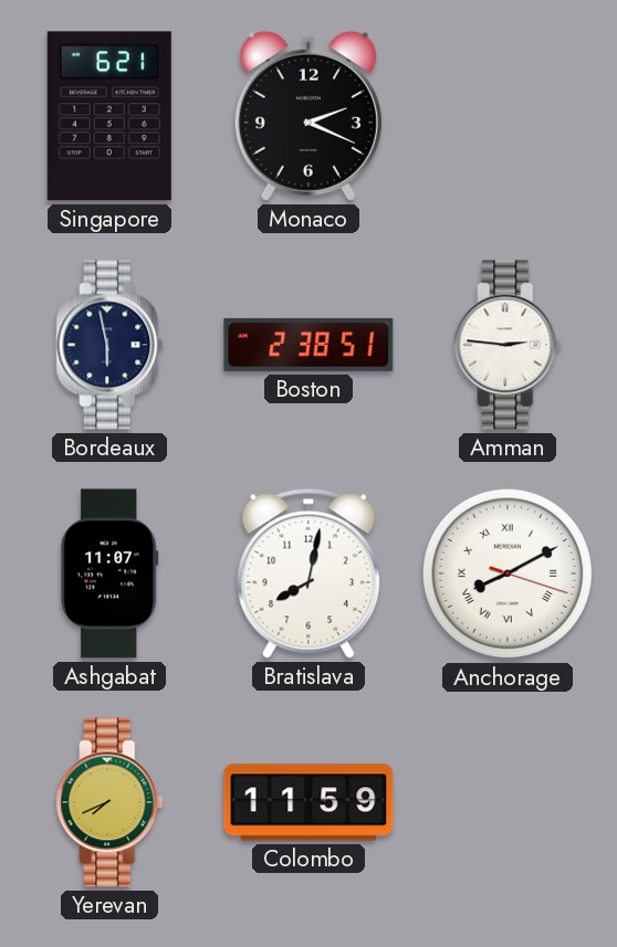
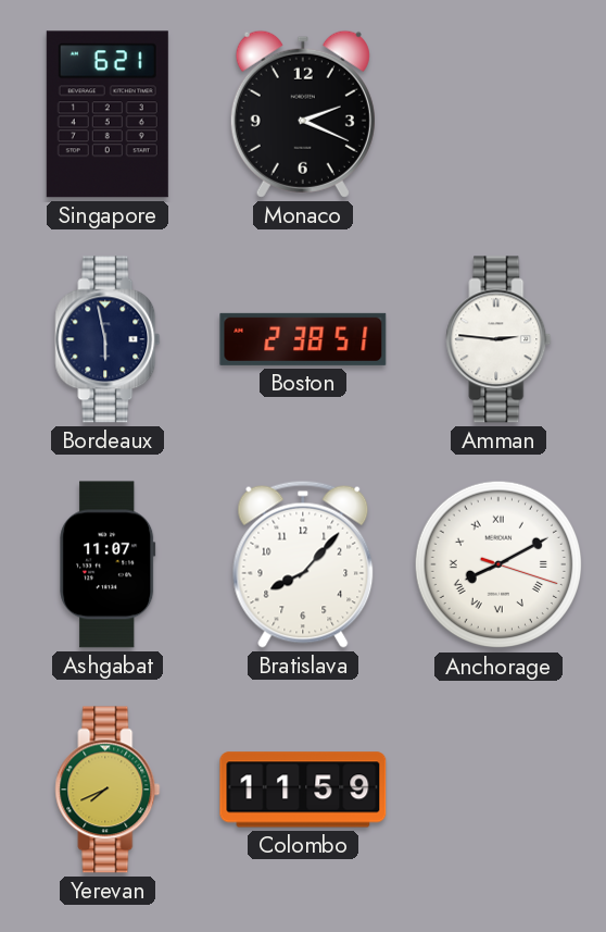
Bratislava: 8:02 -> 8:07 (303, 564)
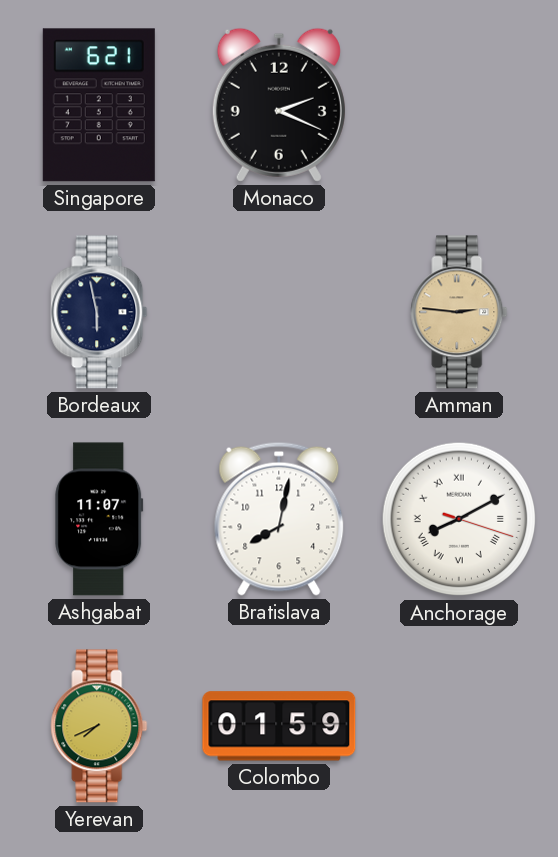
Boston: 2:38 -> none (303, 339)
Amman dial: white -> champagne (459, 312)
Bratislava: 8:07 -> 8:02 (279, 519)
Colombo: 11:59 -> 01:59 (279, 726)
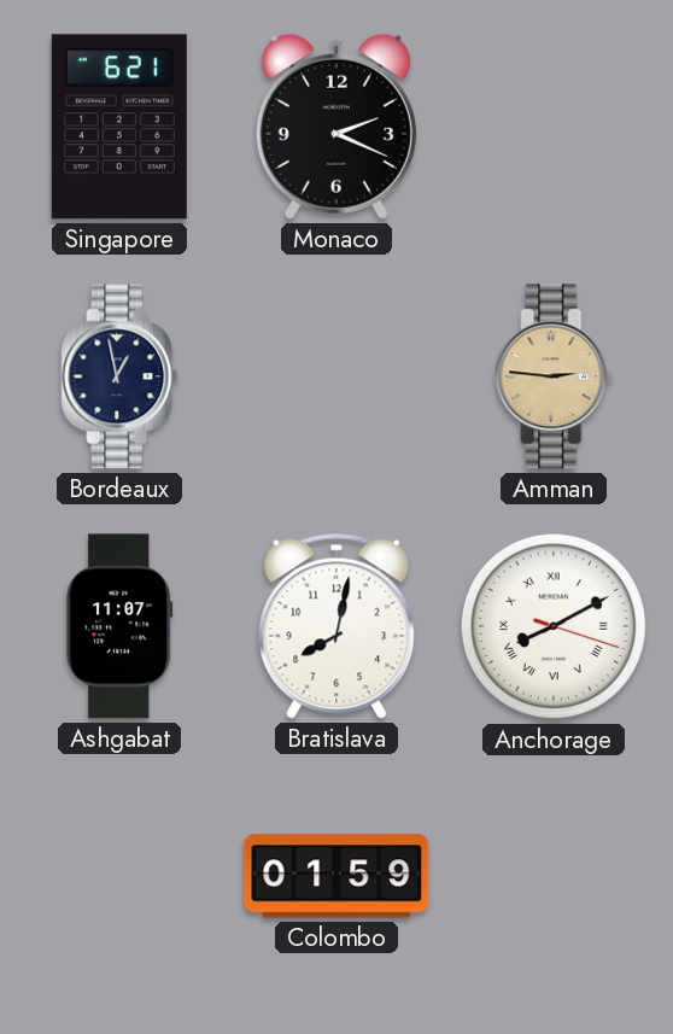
Bordeaux: 5:58 -> 12:58 (119, 376)
Yerevan: 7:41 -> none (99, 726)
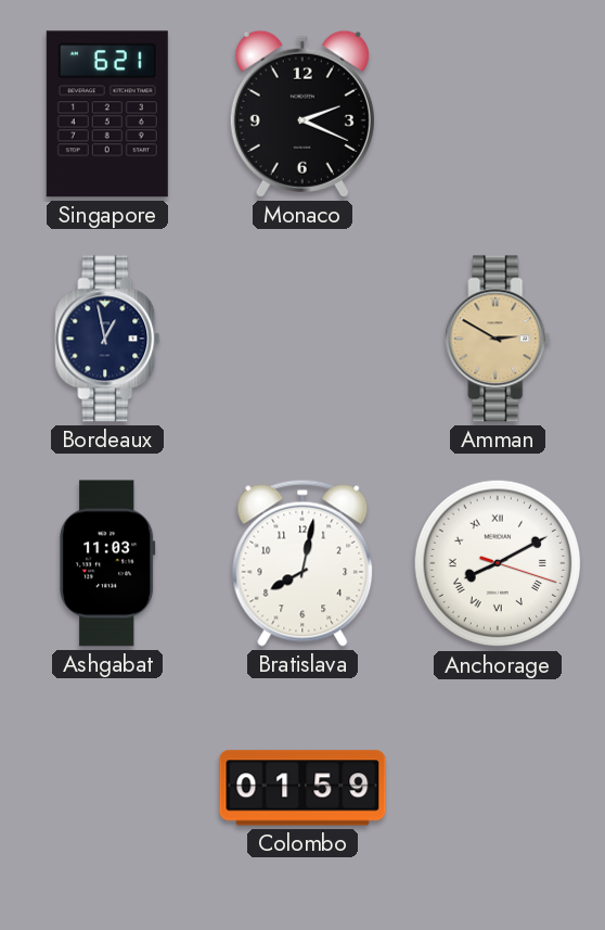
Amman: 2:46 -> 2:50 (498, 339)
Ashgabat: 11:07 -> 11:03 (107, 563)
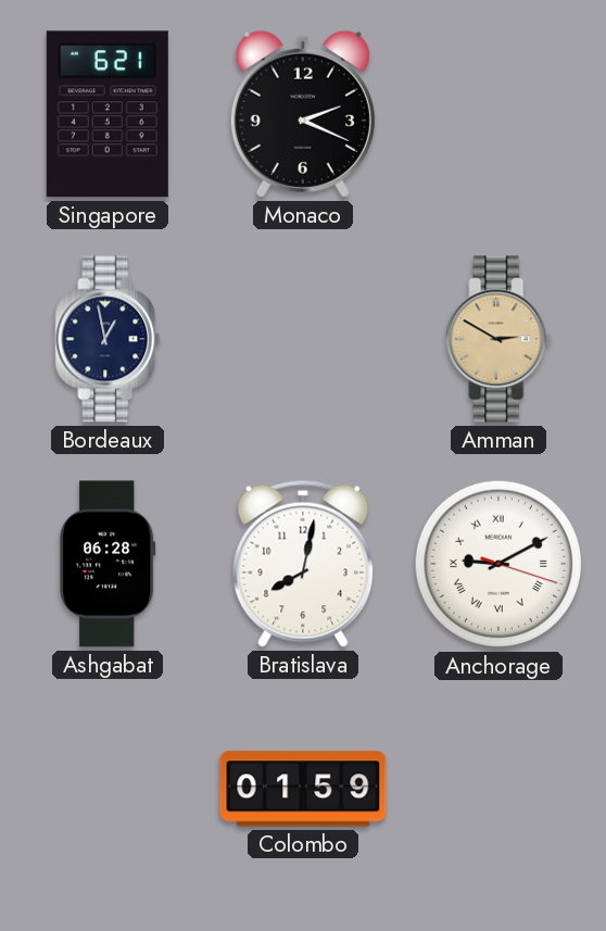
Ashgabat: 11:03 -> 06:28 (108, 564)
Anchorage: 8:10 -> 9:10 (498, 564)
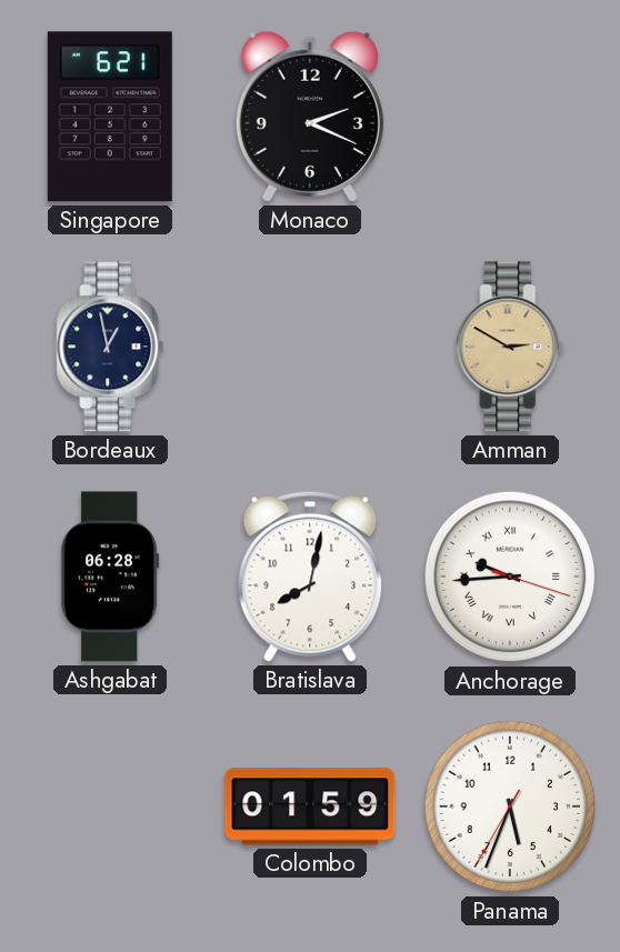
Anchorage: 9:10 -> 9:44 (510, 577)
Panama: none -> 5:33 (510, 806)
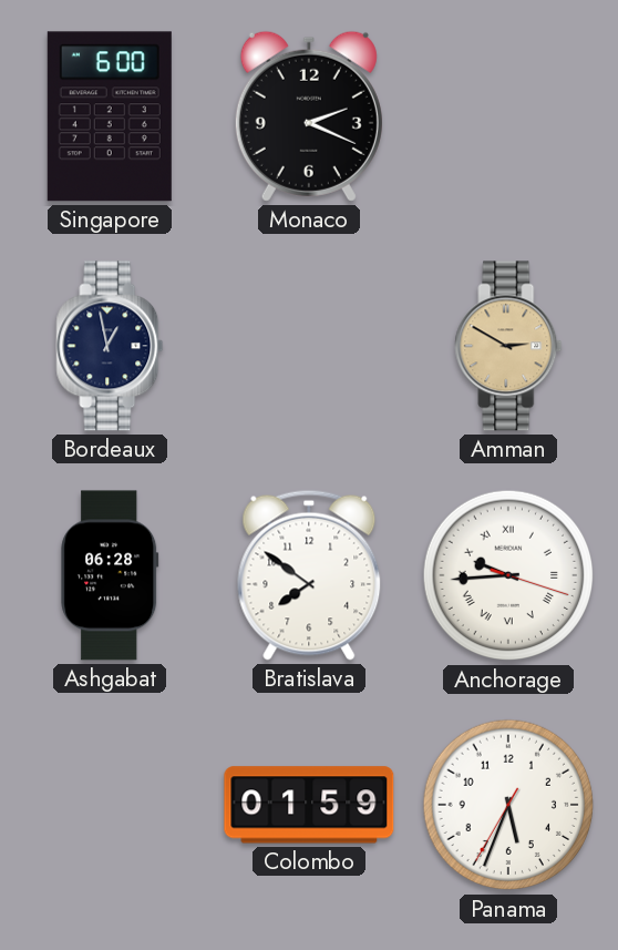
Singapore: 6:21 -> 6:00 (110, 116)
Bratislava: 8:02 -> 7:51 (309, 575)
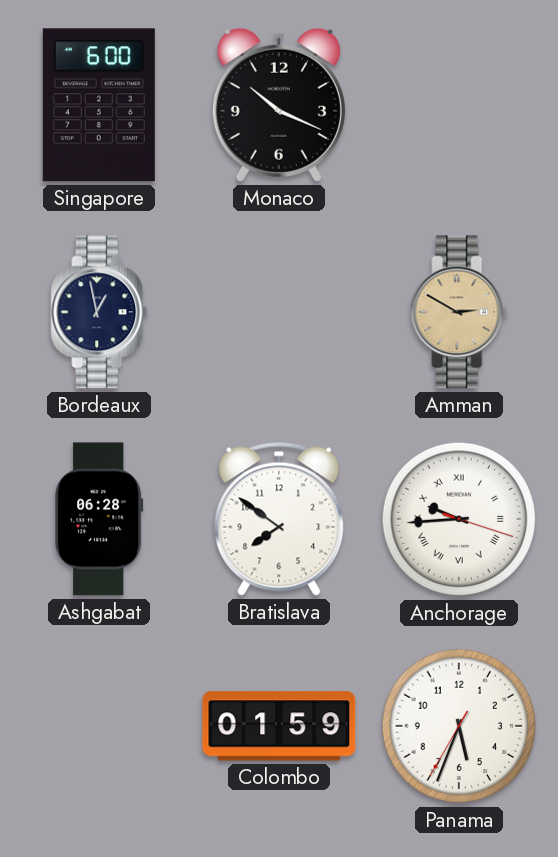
Monaco: 2:19 -> 10:19 (279, 105)
